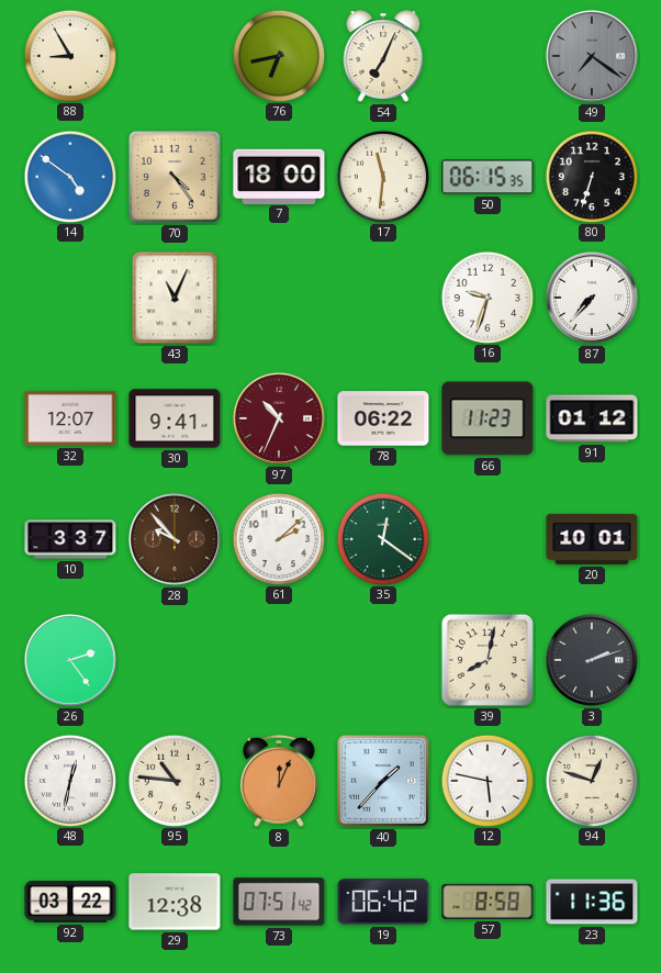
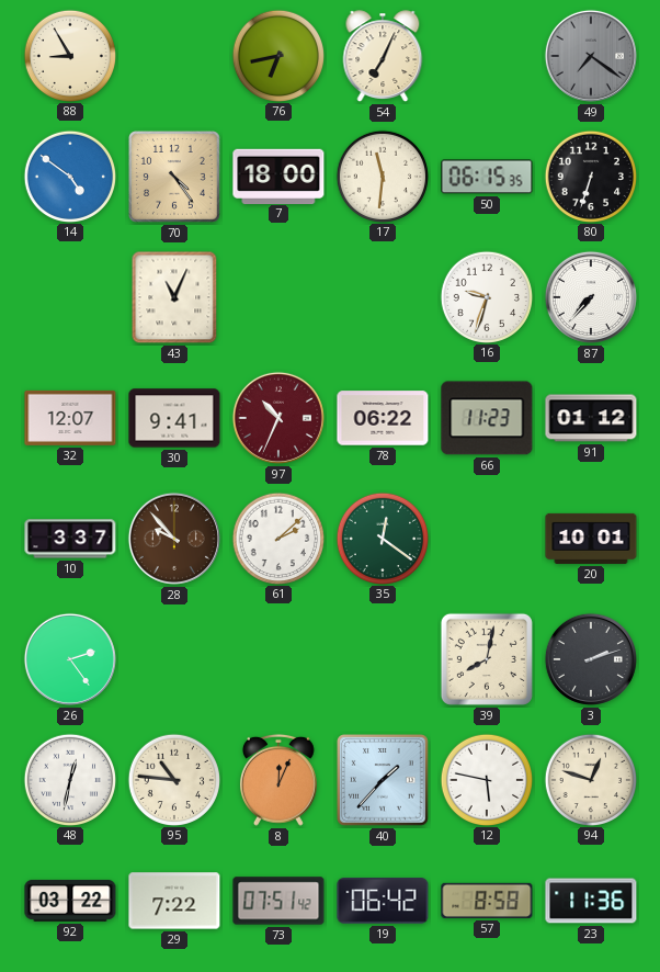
29: 12:38 -> 7:22 (174, 901)
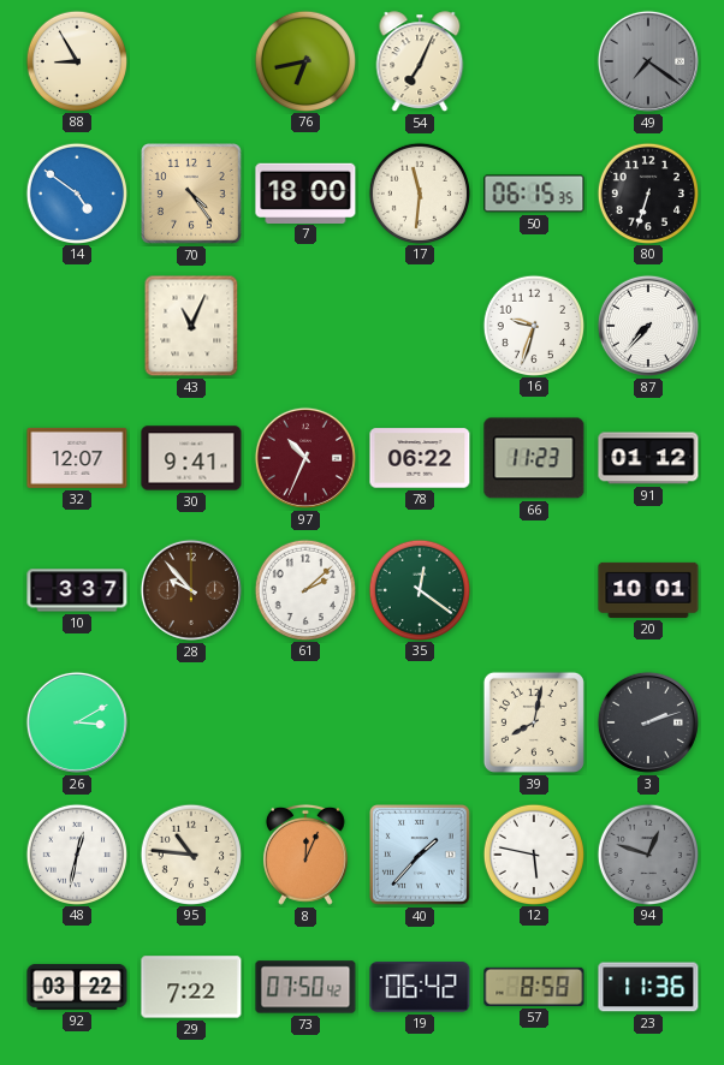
26: 2:24 -> 3:10 (77, 722)
94 dial: cream -> grey (647, 853)
73: 07:51 -> 07:50 (305, 987)
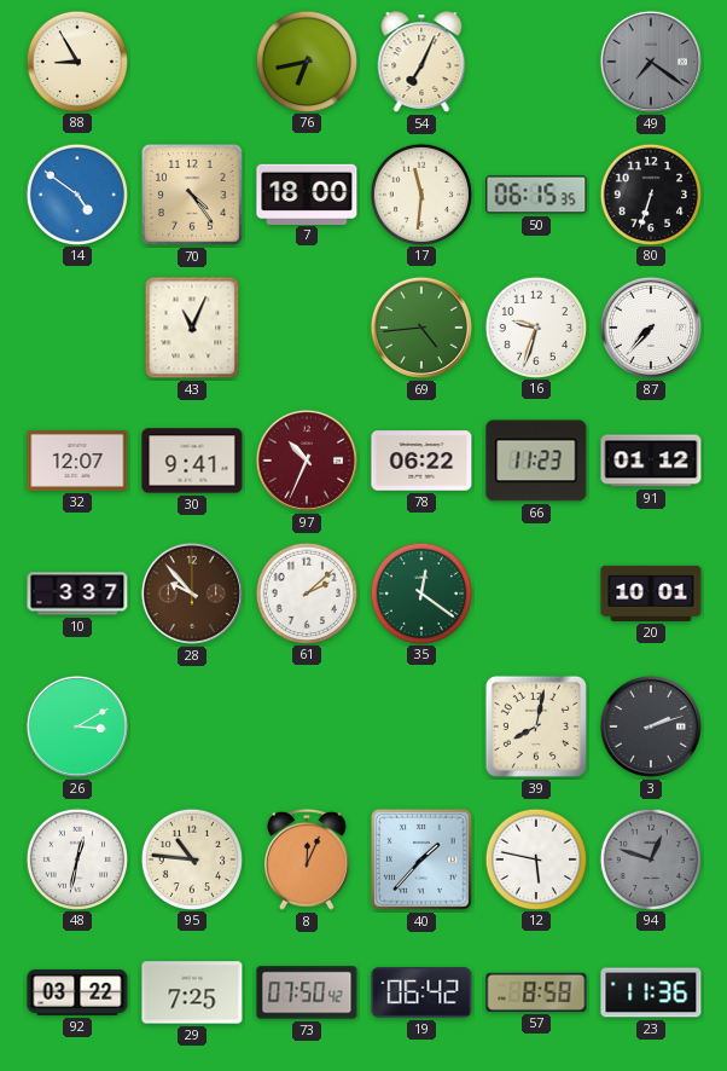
69: none -> 4:44 (421, 328)
29: 7:22 -> 7:25 (192, 992)
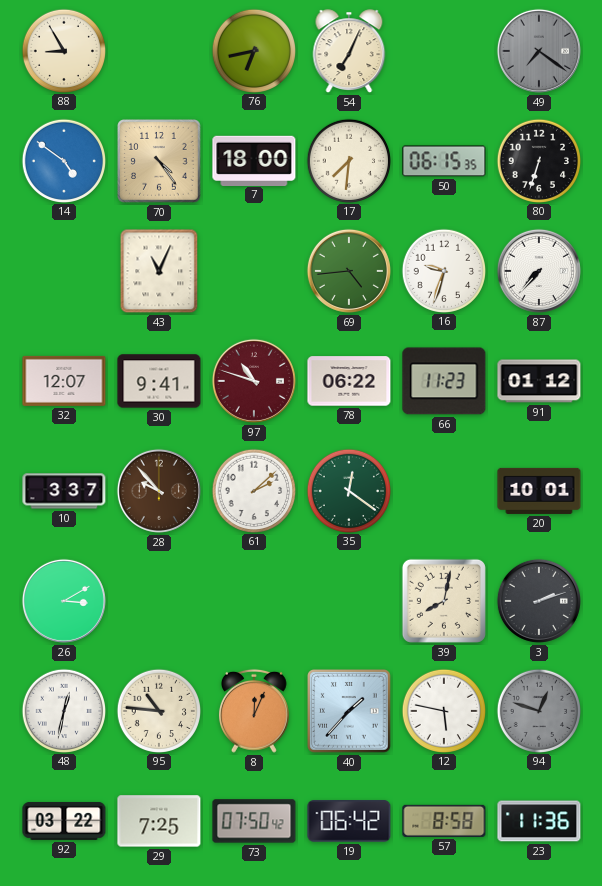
17: 11:31 -> 7:31 (348, 160)
97: 10:34 -> 10:48 (254, 381)
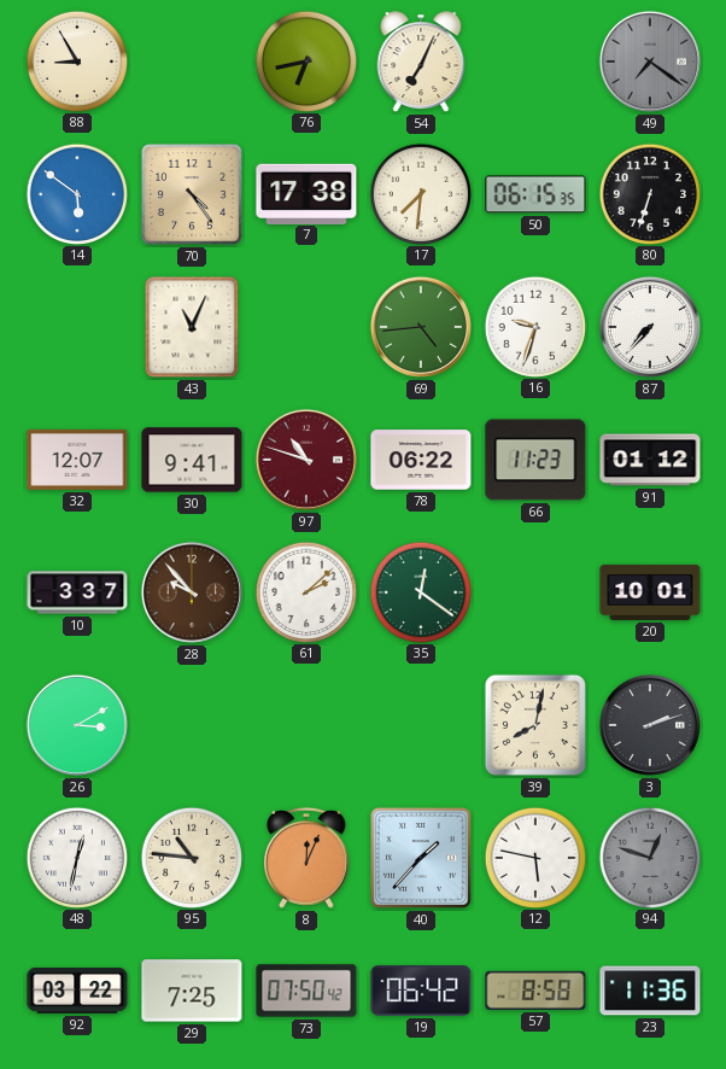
14: 4:51 -> 5:51 (76, 193)
7: 18:00 -> 17:38 (306, 193)
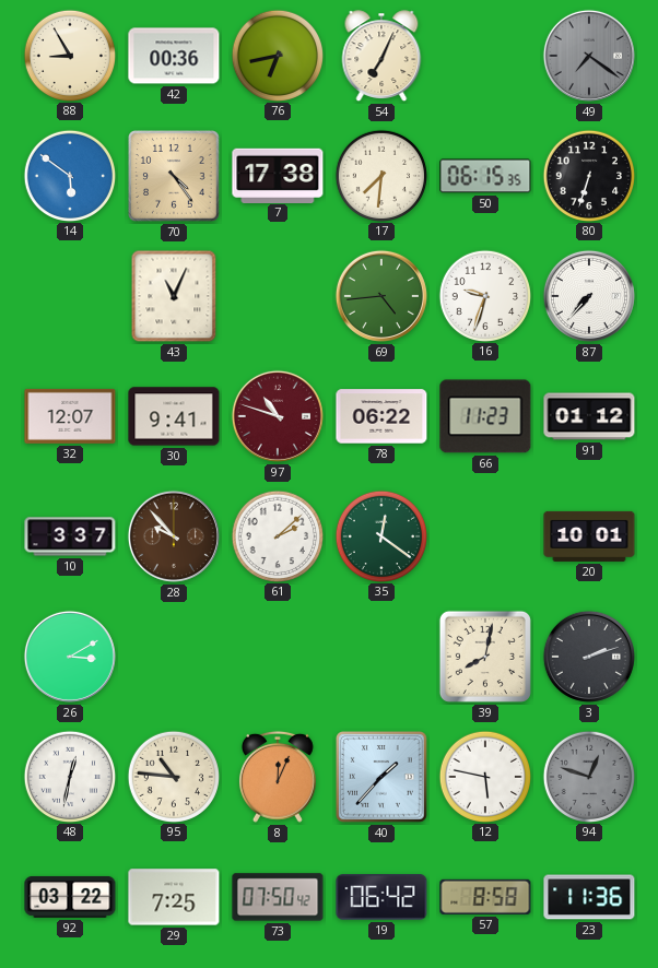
42: none -> 00:36 (174, 56)
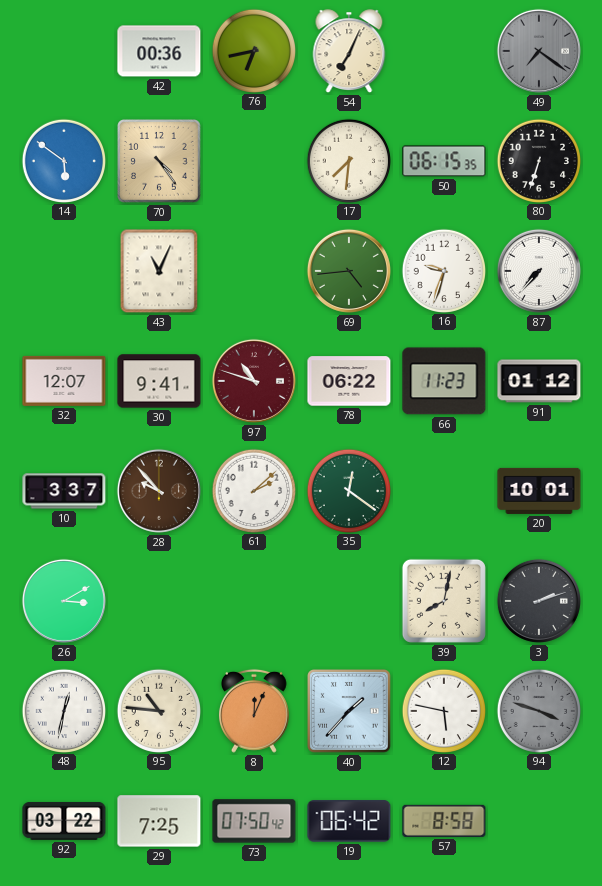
88: 8:55 -> none (69, 55)
7: 17:38 -> none (278, 175)
94: 12:48 -> 3:48 (538, 710)
23: 11:36 -> none (589, 897)
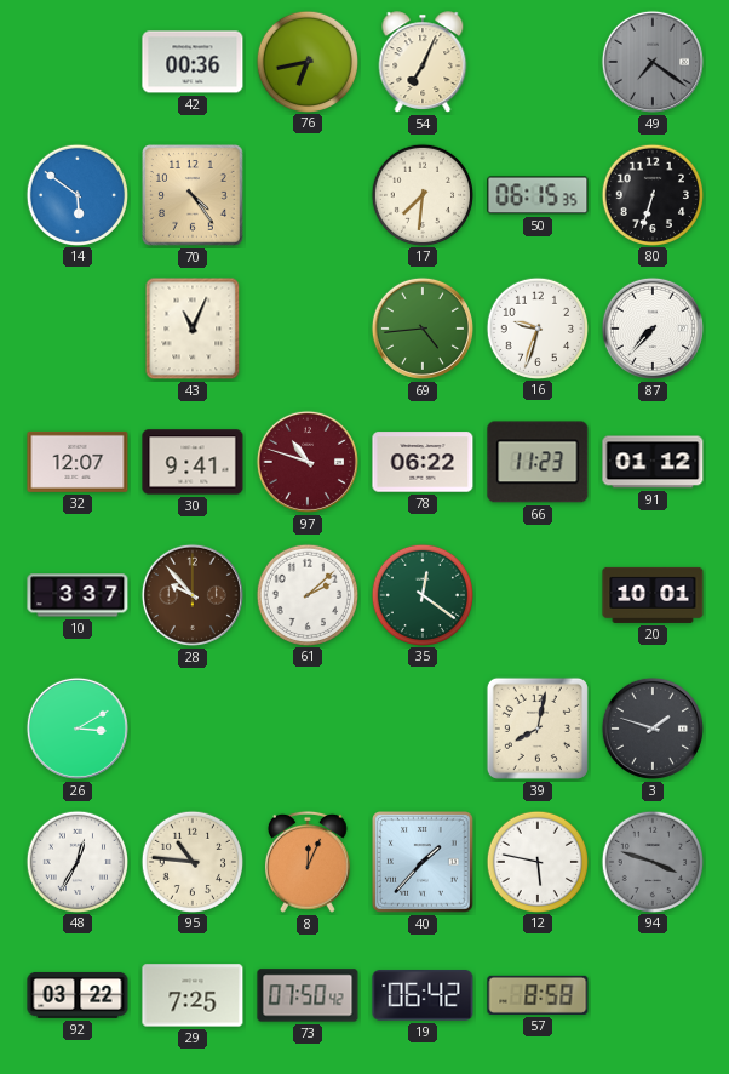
3: 2:12 -> 1:48 (653, 729)
48: 12:32 -> 12:35 (76, 861)
